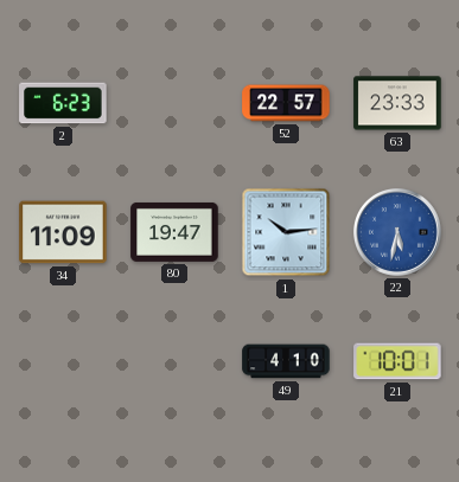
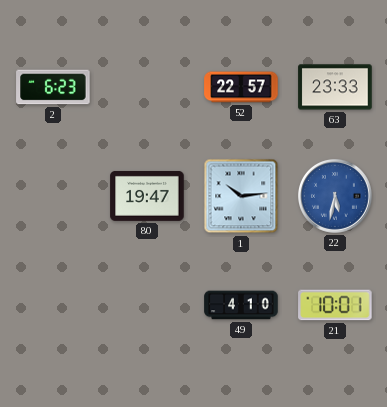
34: 11:09 -> none (63, 232)
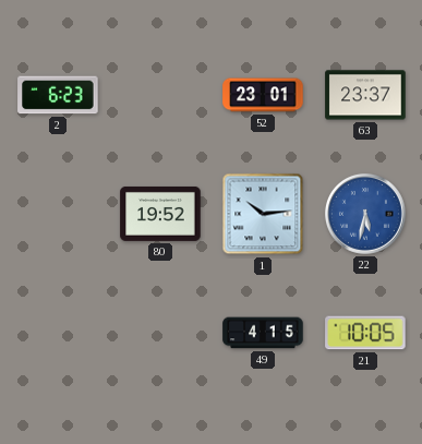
52: 22:57 -> 23:01 (263, 95)
63: 23:33 -> 23:37 (365, 95)
80: 19:47 -> 19:52 (160, 214)
49: 4:10 -> 4:15 (263, 333)
21: 10:01 -> 10:05 (365, 333)
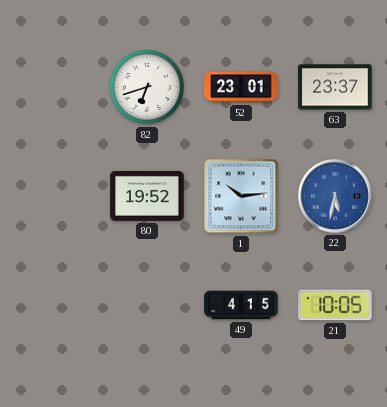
2: 6:23 -> none (58, 95)
82: none -> 6:42 (147, 87)
